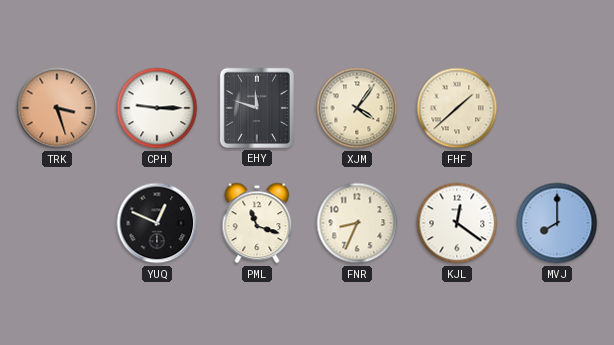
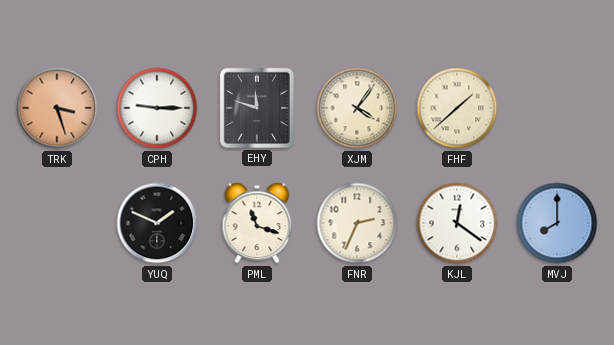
YUQ: 12:49 -> 1:49 (157, 223)
FNR: 8:34 -> 2:34 (357, 223)
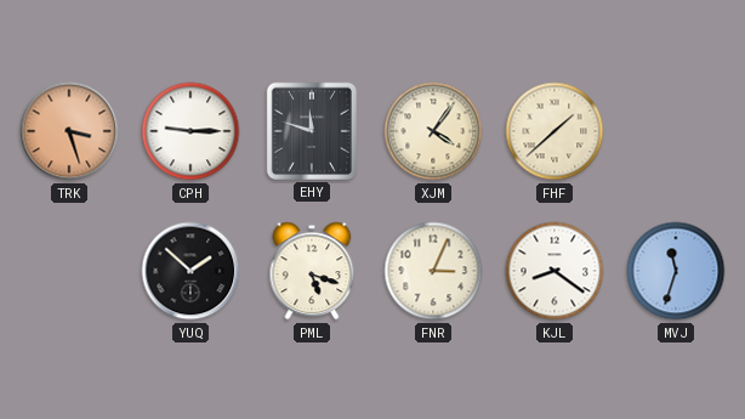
YUQ: 1:49 -> 1:52 (190, 271)
PML: 11:18 -> 5:18 (312, 271)
FNR: 2:34 -> 3:04 (433, 271)
KJL: 12:21 -> 8:21 (555, 271)
MVJ: 8:00 -> 11:33 (676, 271)
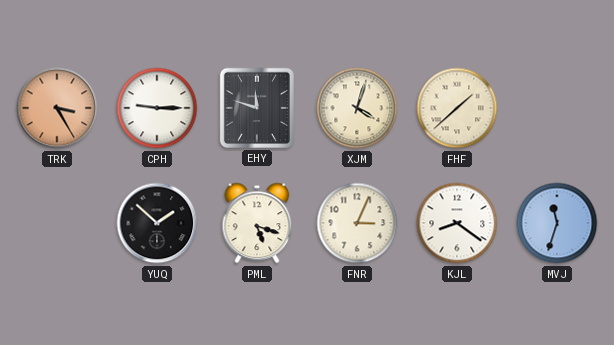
TRK: 3:27 -> 3:25 (57, 108)
XJM: 4:06 -> 4:03 (357, 108)
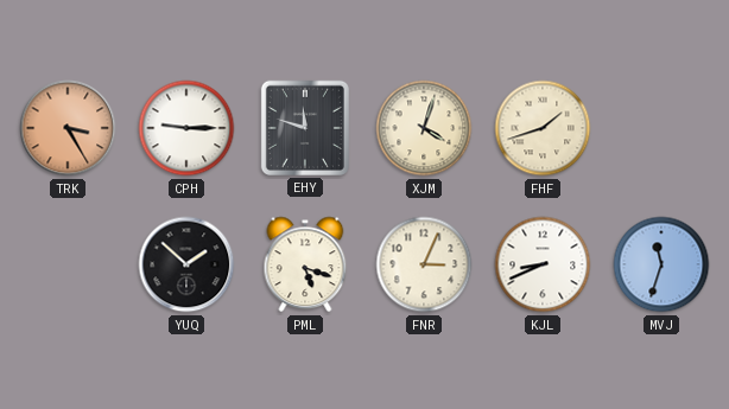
FHF: 1:38 -> 1:42 (543, 128)
KJL: 8:21 -> 8:41 (543, 264)
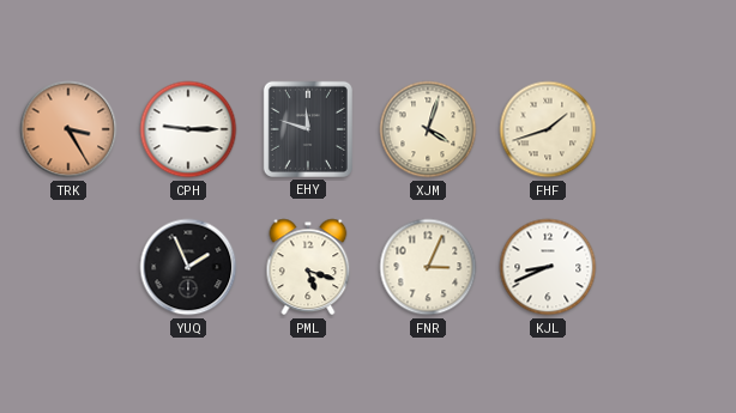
YUQ: 1:52 -> 1:56 (188, 267)
MVJ: 11:33 -> none (661, 264)
